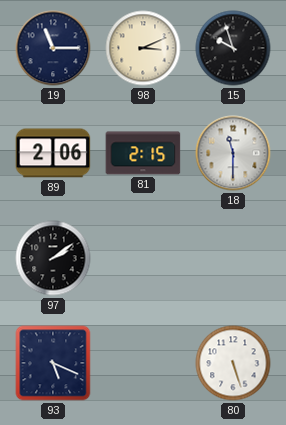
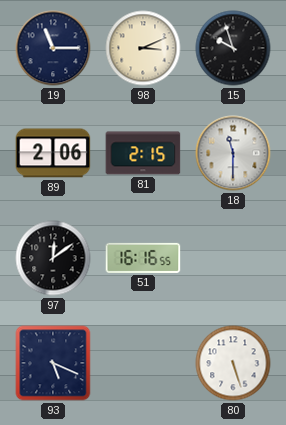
97: 2:09 -> 12:09 (53, 258)
51: none -> 16:16 (143, 258)
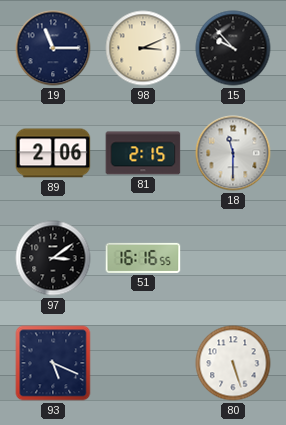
15: 9:57 -> 9:53 (233, 48)
97: 12:09 -> 3:09 (53, 258)
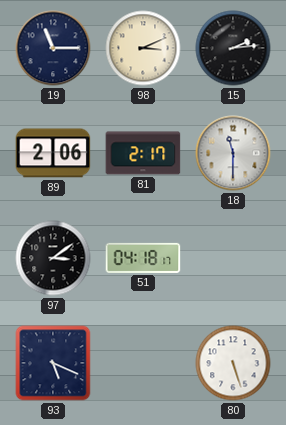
15: 9:53 -> 2:14 (233, 48)
81: 2:15 -> 2:17 (143, 153)
51: 16:16 -> 04:18 (143, 258)
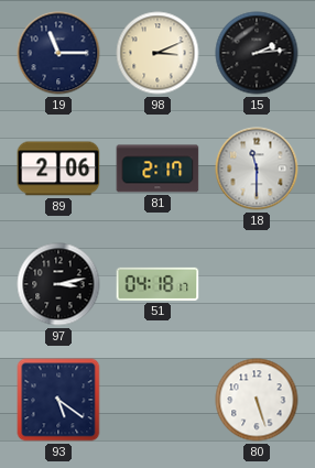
97: 3:09 -> 3:13 (58, 284)
93: 5:19 -> 5:21 (58, 400)
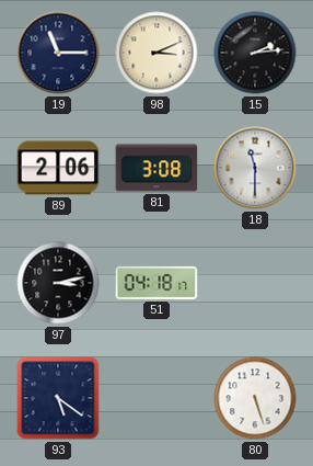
81: 2:17 -> 3:08 (156, 168)
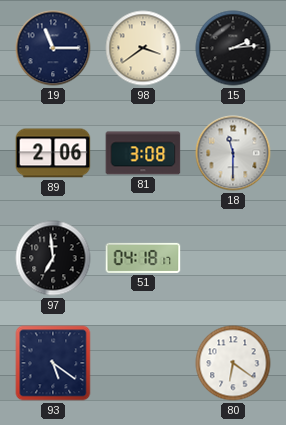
98: 3:11 -> 3:39 (143, 48)
97: 3:13 -> 6:59 (53, 258)
80: 5:27 -> 6:21 (233, 363)
